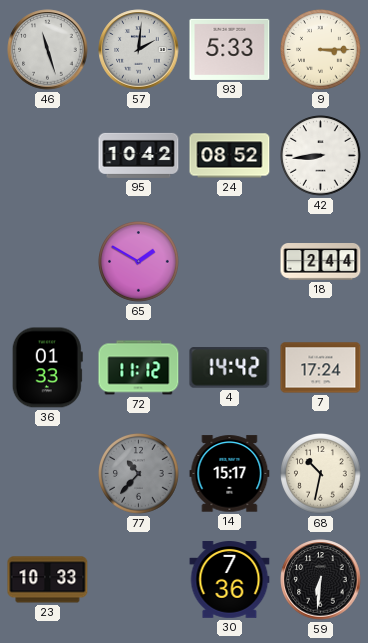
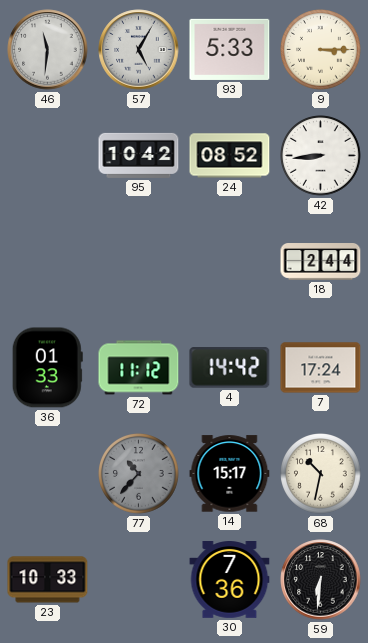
46: 11:27 -> 11:31 (48, 50)
57: 2:01 -> 5:05 (139, 50)
65: 1:50 -> none (139, 262)
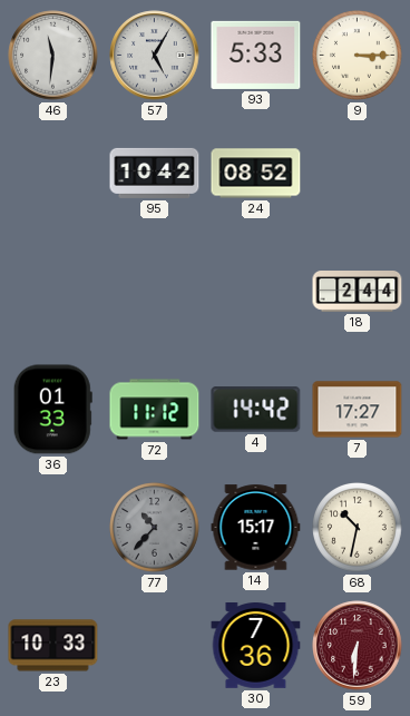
42: 8:44 -> none (321, 156)
7: 17:24 -> 17:27 (358, 410)
59 dial: black -> burgundy (358, 646)
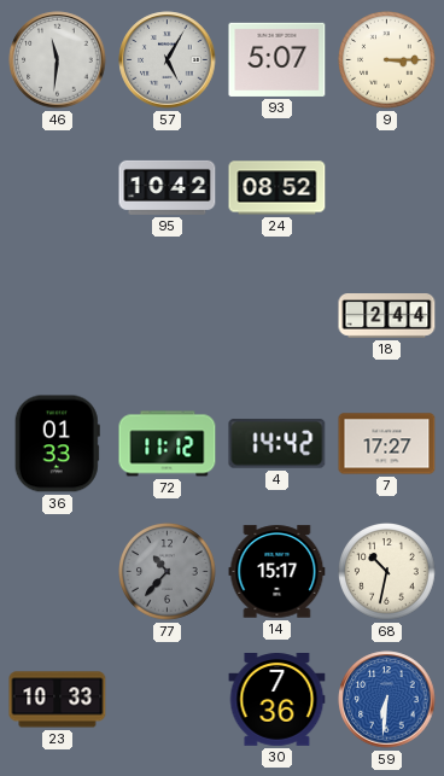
93: 5:33 -> 5:07 (277, 59)
59 dial: burgundy -> blue (387, 700)
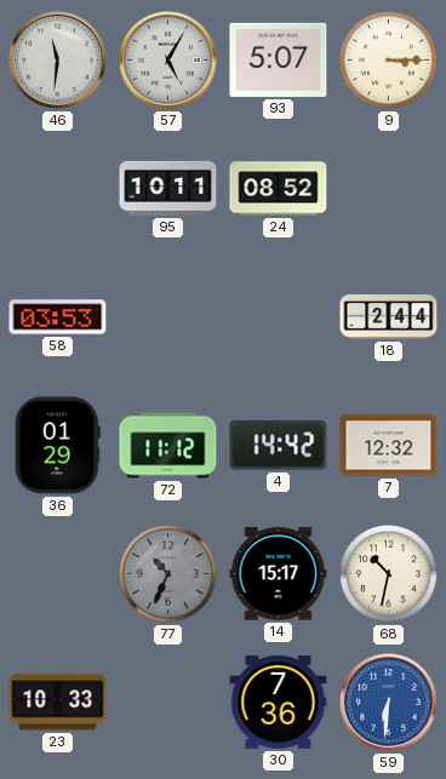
95: 10:42 -> 10:11 (168, 188)
58: none -> 03:53 (58, 317)
36: 01:33 -> 01:29 (57, 446)
7: 17:27 -> 12:32 (389, 446)
77: 10:37 -> 10:34 (168, 574)
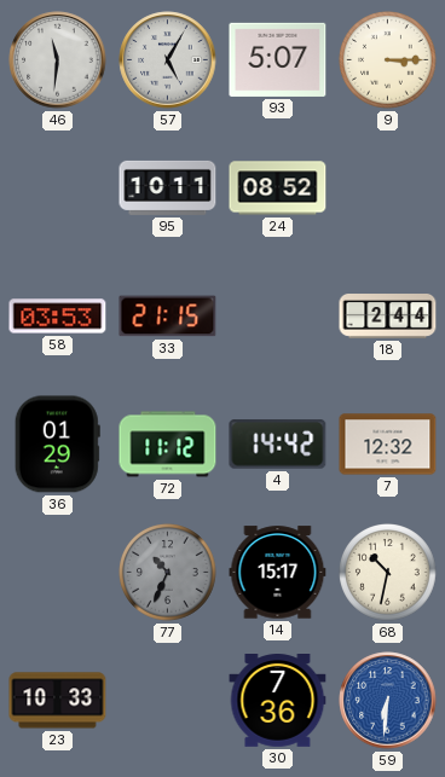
33: none -> 21:15 (168, 317)
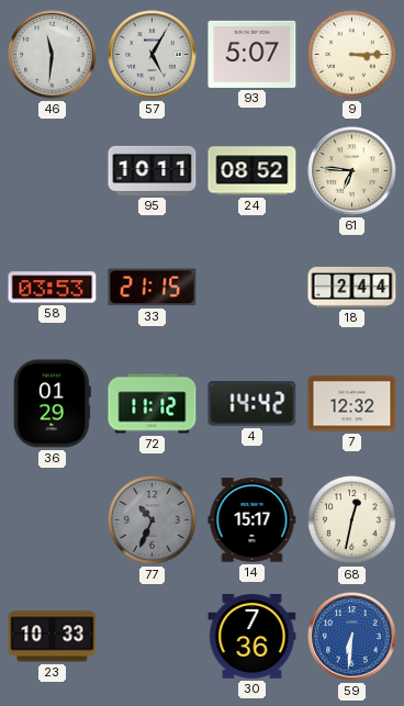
61: none -> 6:46 (352, 171)
68: 10:32 -> 12:32 (352, 520)
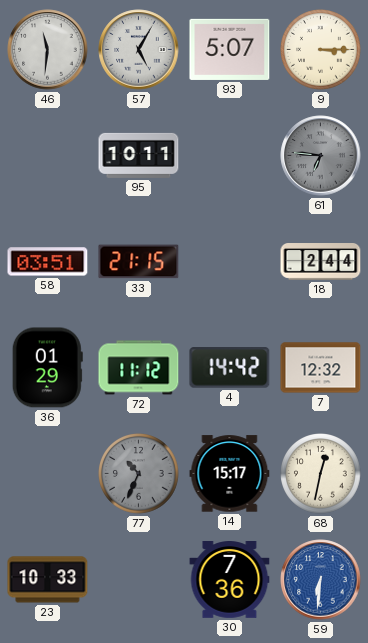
24: 08:52 -> none (252, 171)
61 dial: cream -> grey (321, 156)
58: 03:53 -> 03:51 (48, 262)
